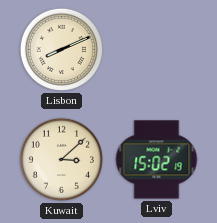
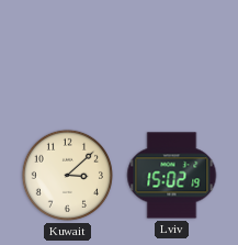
Lisbon: 8:11 -> none (61, 49)
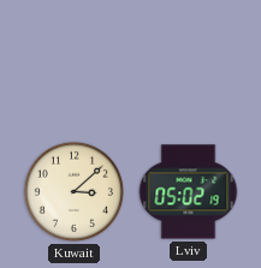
Lviv: 15:02 -> 05:02 (189, 192)
